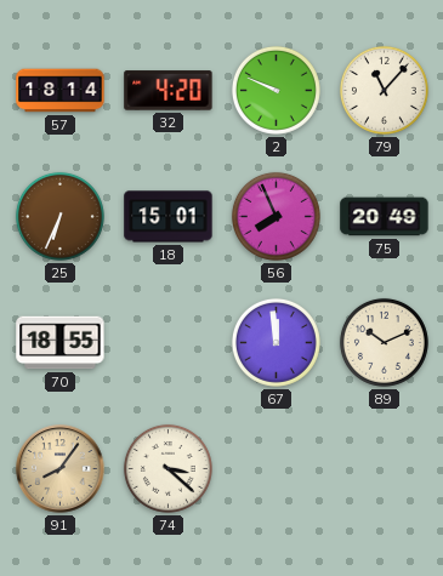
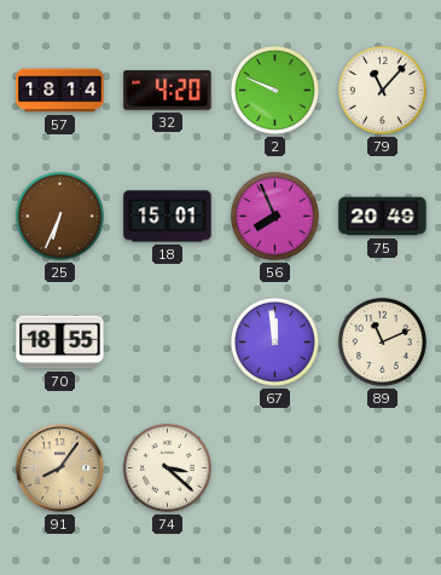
89: 10:11 -> 11:11 (382, 341)
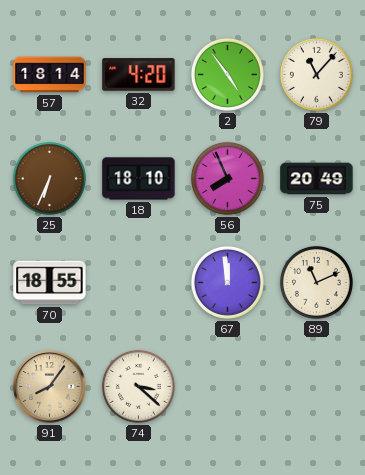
2: 9:49 -> 4:54 (227, 74)
18: 15:01 -> 18:10 (139, 179)
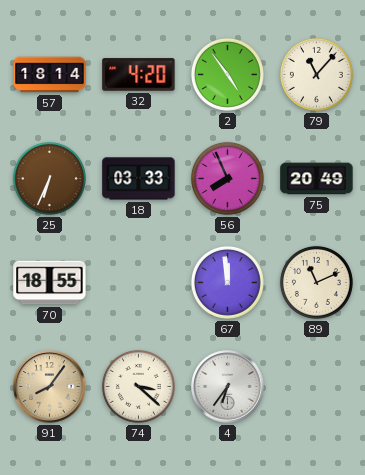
18: 18:10 -> 03:33 (139, 179)
4: none -> 6:36 (228, 387)
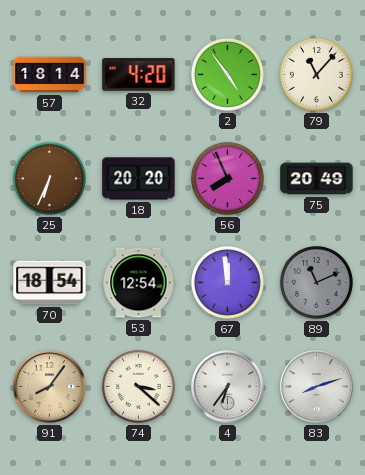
18: 03:33 -> 20:20 (139, 179)
70: 18:55 -> 18:54 (50, 283)
53: none -> 12:54 (139, 283)
89 dial: cream -> grey (316, 282)
83: none -> 8:12 (317, 387)
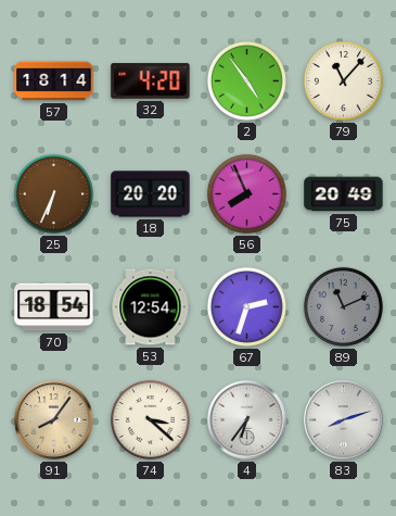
67: 11:59 -> 2:33 (246, 306)
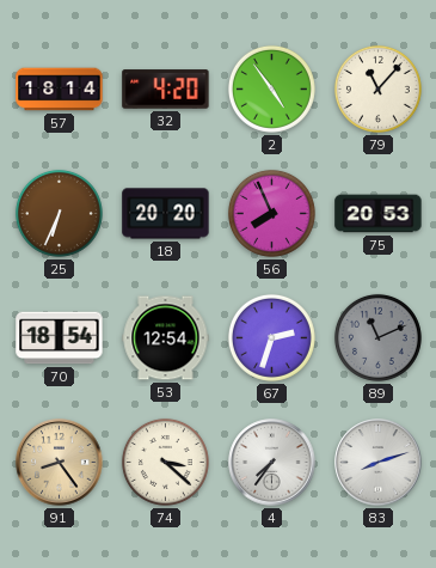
75: 20:49 -> 20:53 (379, 214)
91: 8:06 -> 8:24 (60, 463)
4: 6:36 -> 7:36 (272, 463)
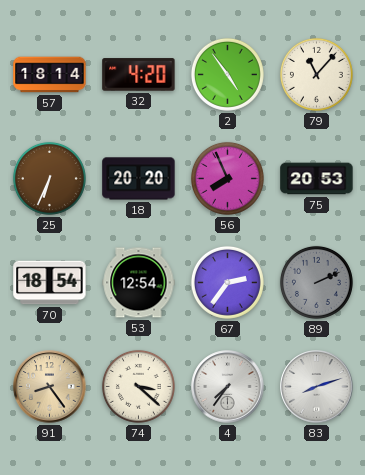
67: 2:33 -> 2:36 (227, 282)
89: 11:11 -> 2:11 (316, 282)
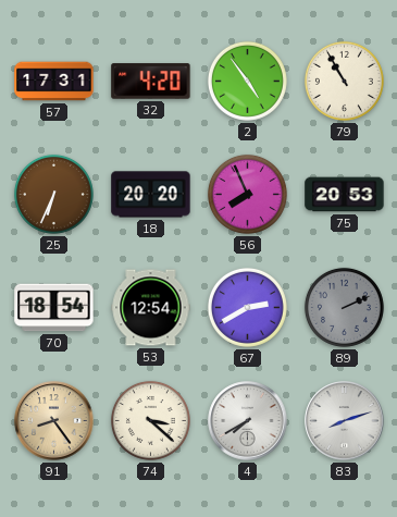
57: 18:14 -> 17:31 (54, 82)
79: 11:07 -> 10:55 (344, 81)
67: 2:36 -> 2:40 (247, 307)
4: 7:36 -> 7:40 (248, 421)
